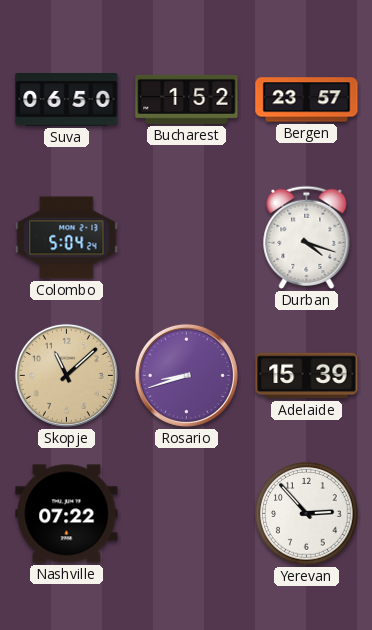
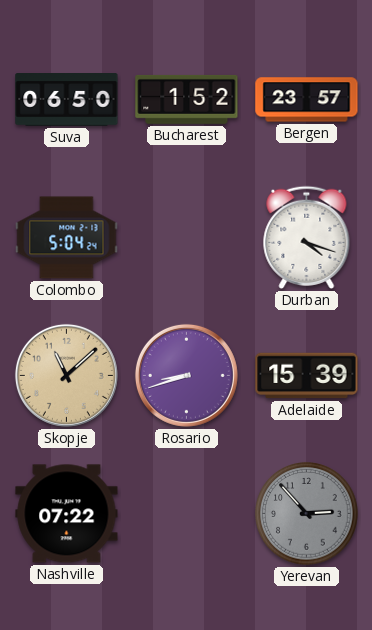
Yerevan dial: white -> grey (307, 514)
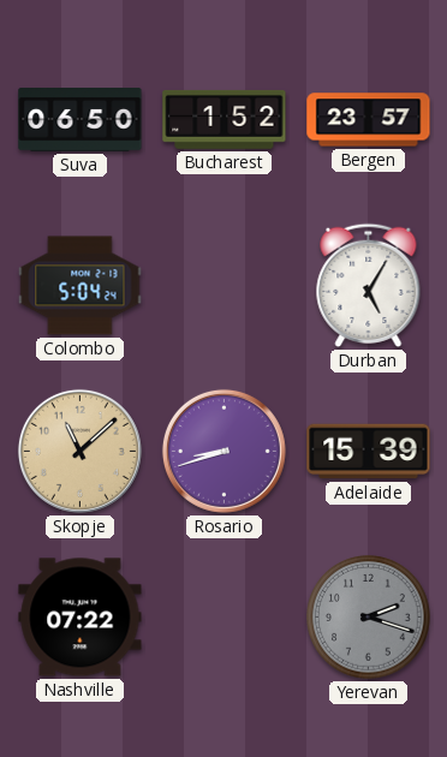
Durban: 4:18 -> 5:05 (369, 285)
Yerevan: 2:53 -> 2:18 (369, 618)
